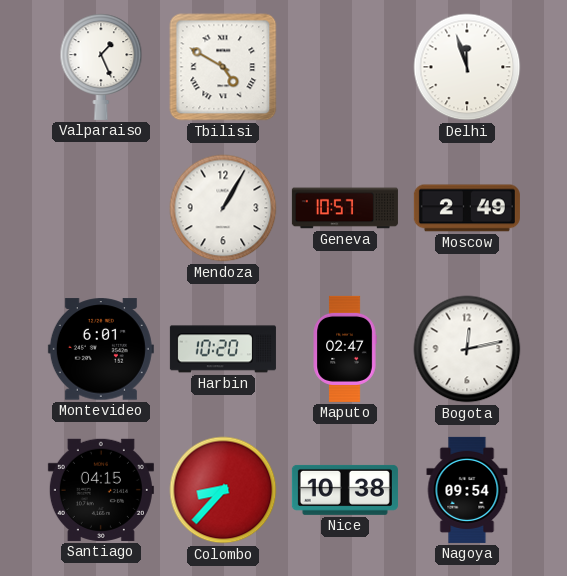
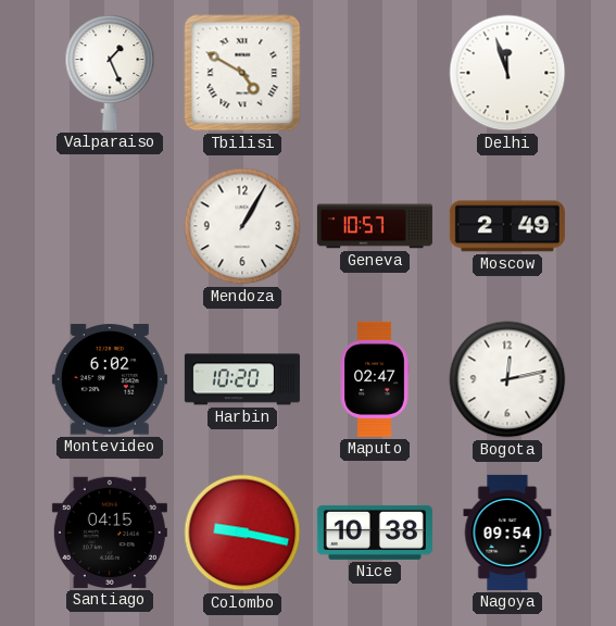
Montevideo: 6:01 -> 6:02 (110, 379)
Colombo: 8:37 -> 9:17 (242, 533)
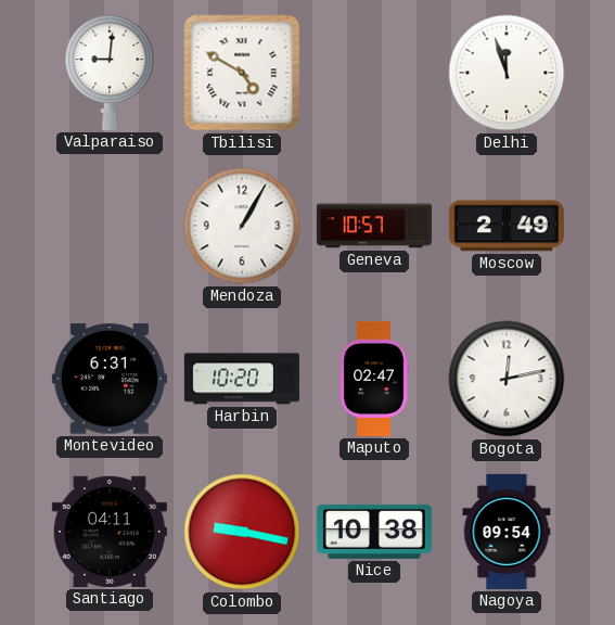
Valparaiso: 1:26 -> 9:01 (110, 73)
Montevideo: 6:02 -> 6:31 (110, 379)
Santiago: 04:15 -> 04:11 (110, 532)
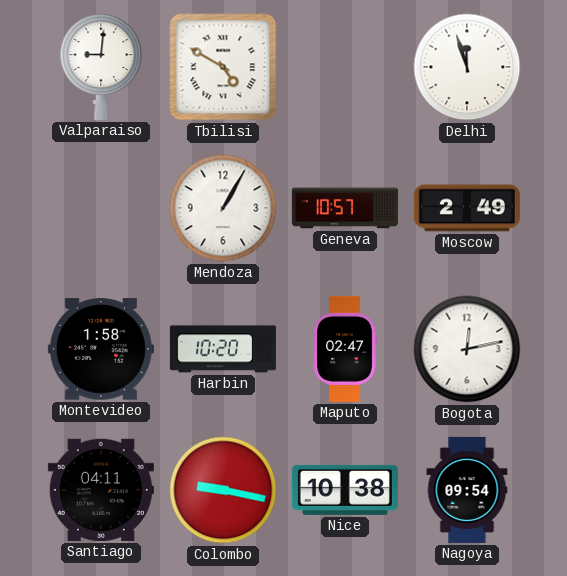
Montevideo: 6:31 -> 1:58 (101, 349)
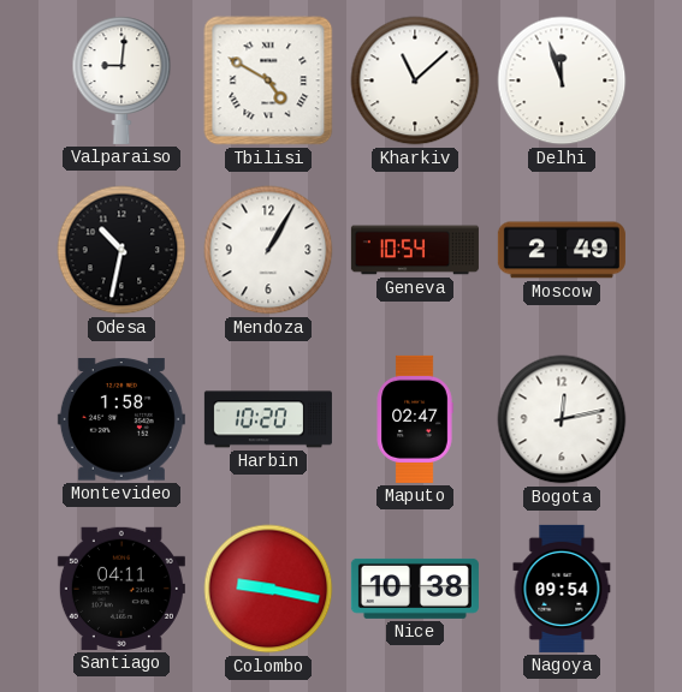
Kharkiv: none -> 11:08 (415, 80)
Odesa: none -> 10:32 (121, 250)
Geneva: 10:57 -> 10:54 (415, 250)
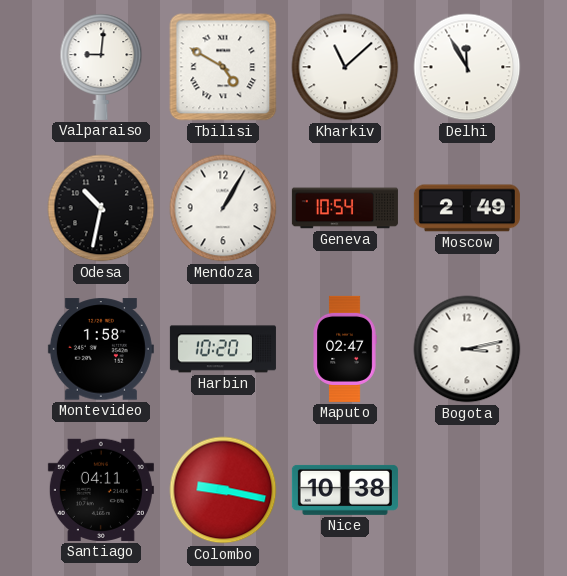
Delhi: 11:57 -> 11:55 (467, 67)
Bogota: 12:13 -> 3:13 (467, 349)
Nagoya: 09:54 -> none (562, 589)
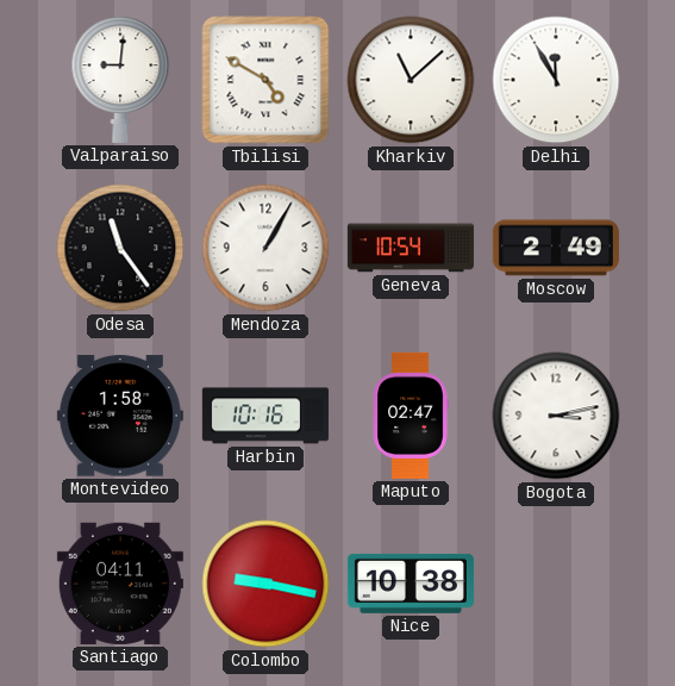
Odesa: 10:32 -> 11:24 (120, 248)
Harbin: 10:20 -> 10:16 (265, 416)
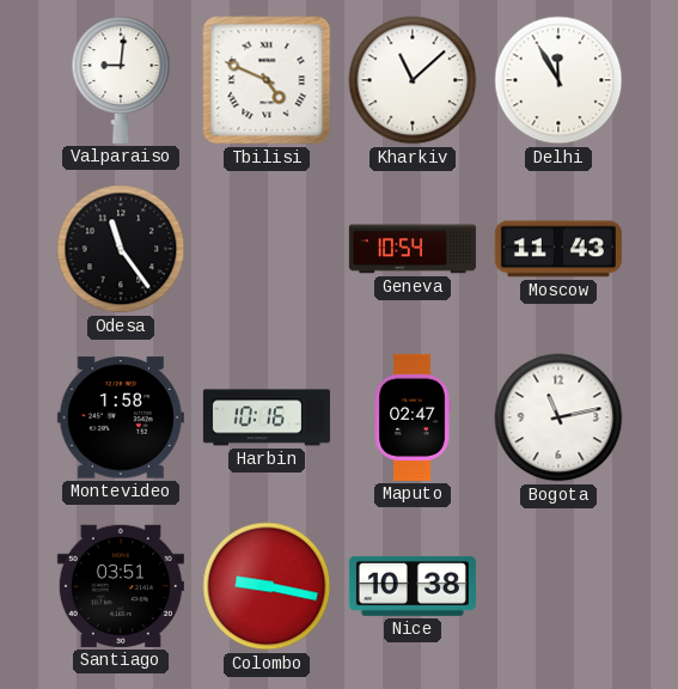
Tbilisi: 4:50 -> 4:49 (267, 80)
Mendoza: 1:05 -> none (265, 248)
Moscow: 2:49 -> 11:43 (558, 249)
Bogota: 3:13 -> 11:13 (558, 417)
Santiago: 04:11 -> 03:51 (121, 586)
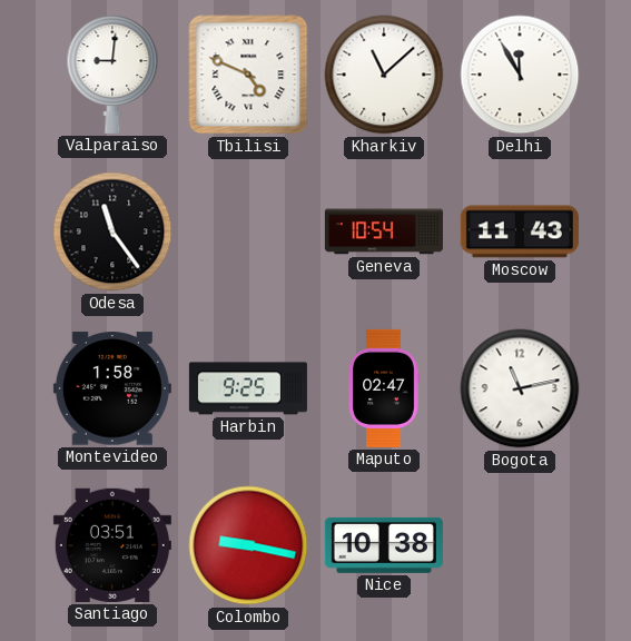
Harbin: 10:16 -> 9:25 (248, 388)
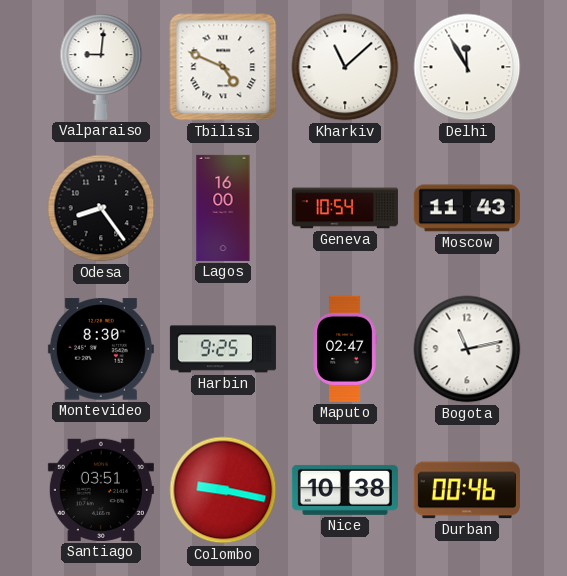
Odesa: 11:24 -> 8:24 (101, 208)
Lagos: none -> 16:00 (223, 208)
Montevideo: 1:58 -> 8:30 (101, 349)
Durban: none -> 00:46 (467, 490)
